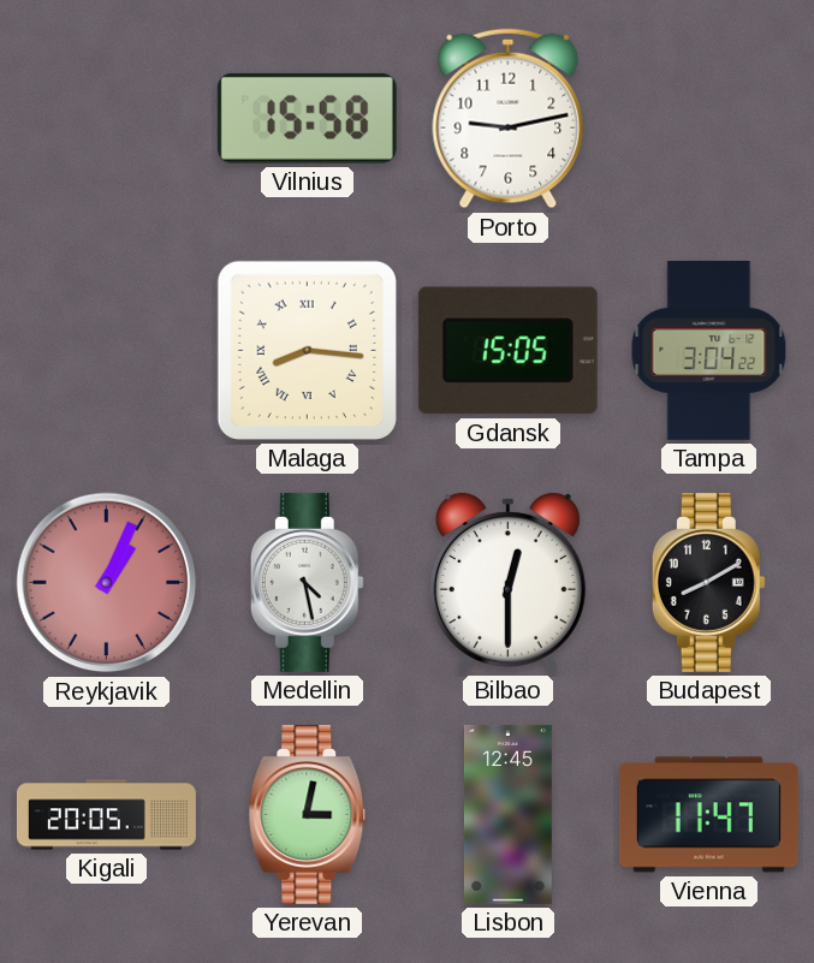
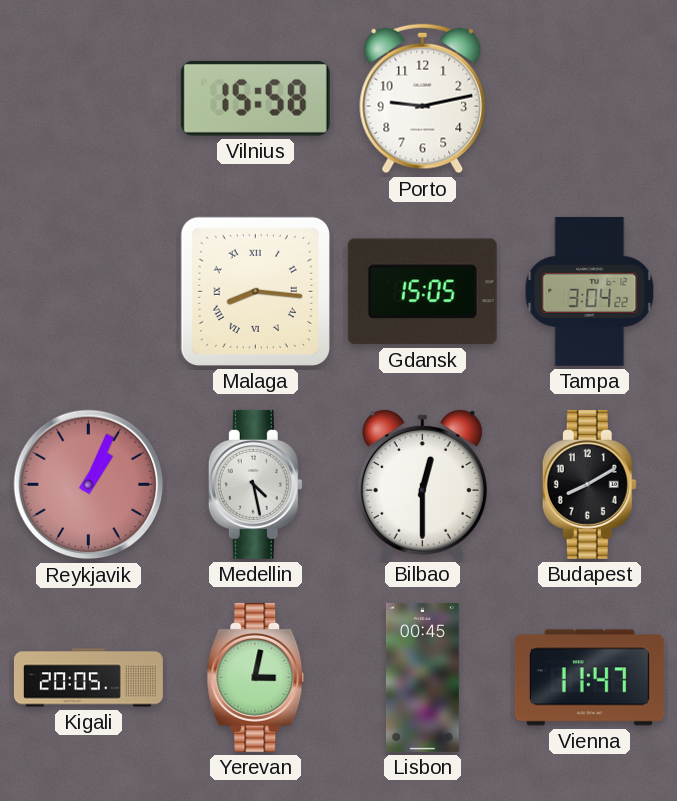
Lisbon: 12:45 -> 00:45 (422, 677)
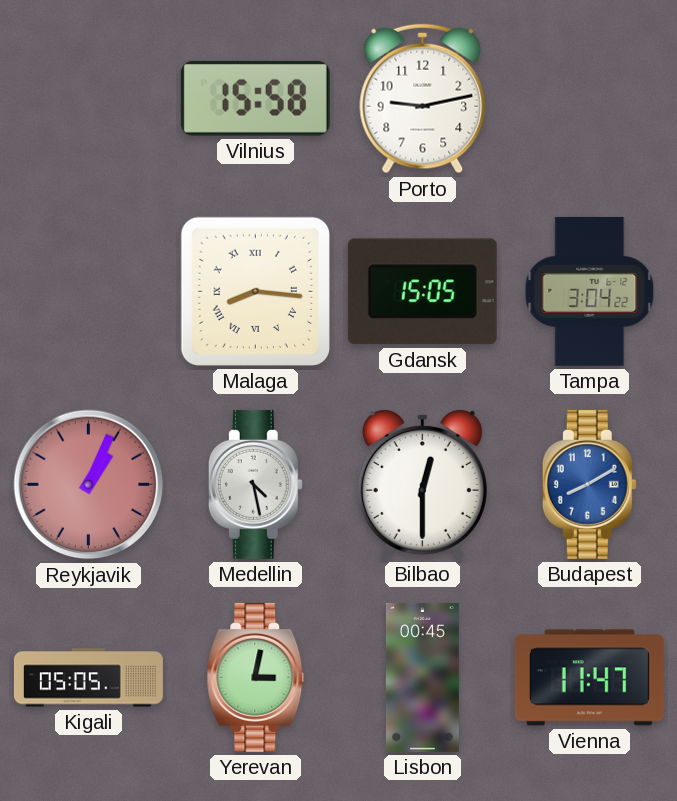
Budapest dial: black -> blue (589, 484)
Kigali: 20:05 -> 05:05 (88, 678)
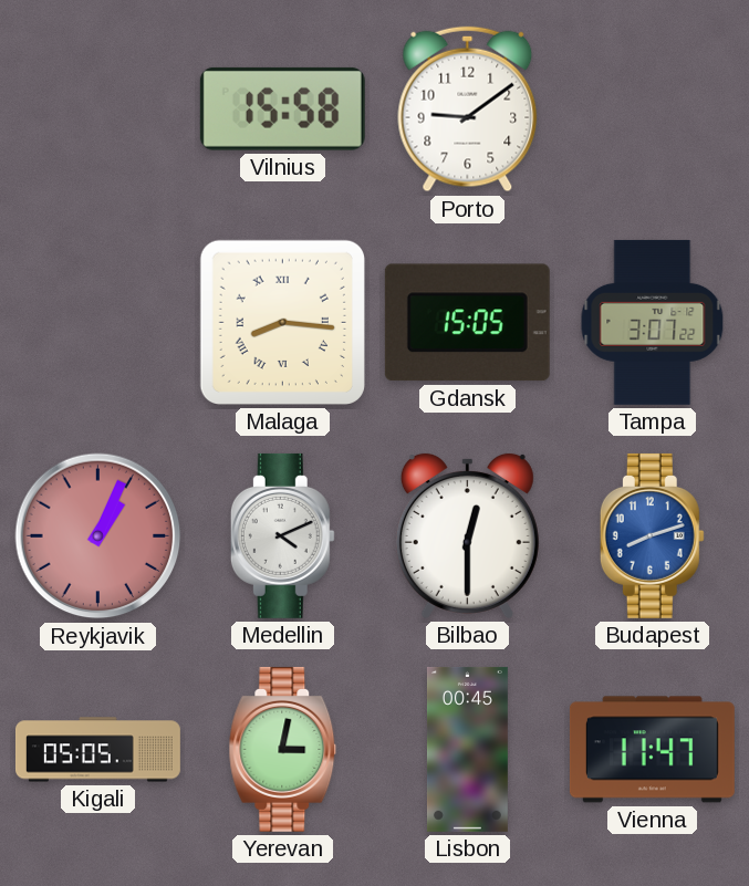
Porto: 9:13 -> 9:09 (468, 110)
Tampa: 3:04 -> 3:07 (653, 322)
Medellin: 4:28 -> 4:11 (282, 535)
Budapest: 8:10 -> 8:12 (652, 535)
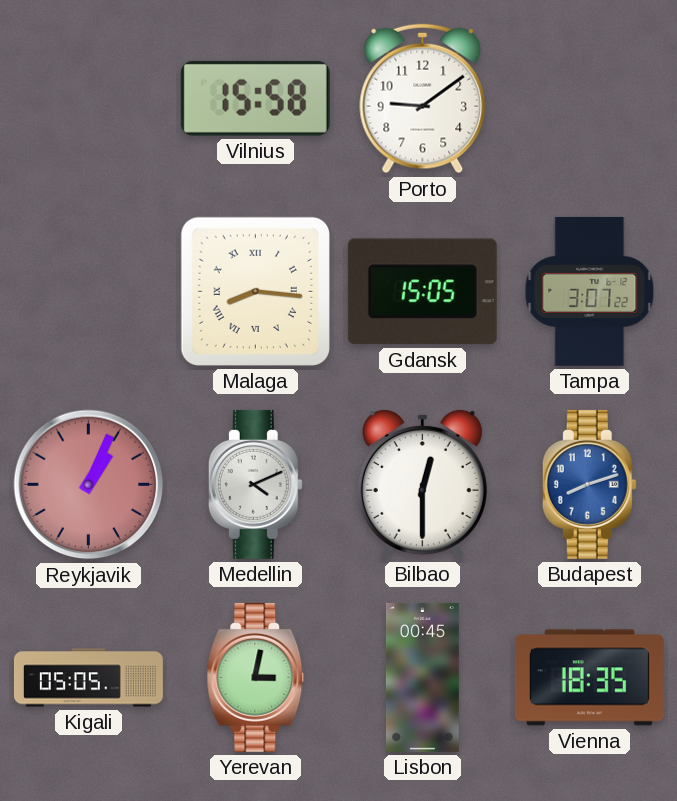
Vienna: 11:47 -> 18:35 (589, 678)
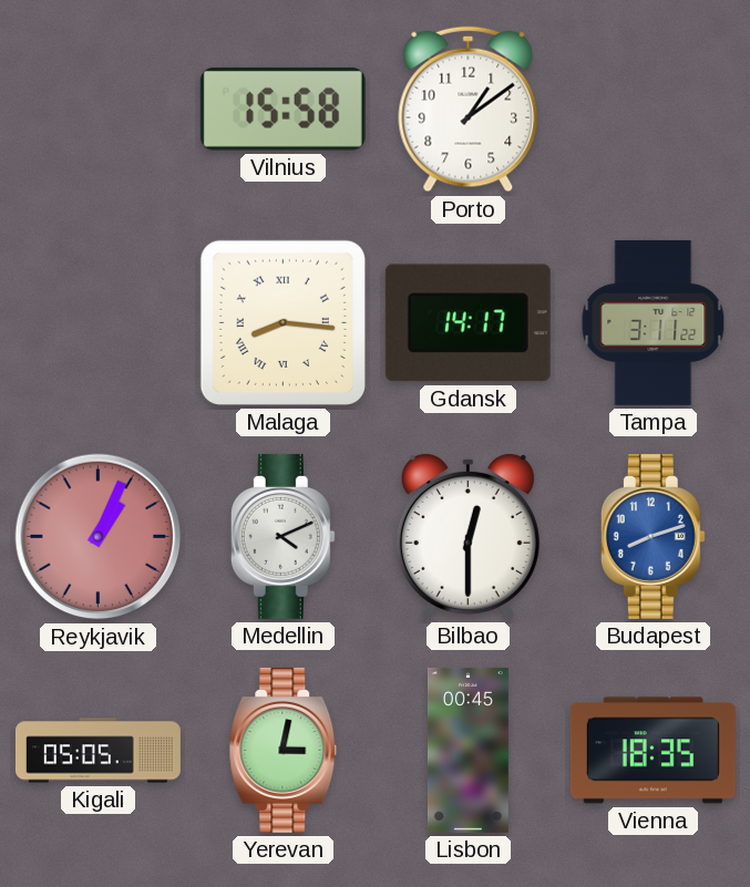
Porto: 9:09 -> 1:09 (469, 110)
Gdansk: 15:05 -> 14:17 (468, 323)
Tampa: 3:07 -> 3:11 (654, 322)
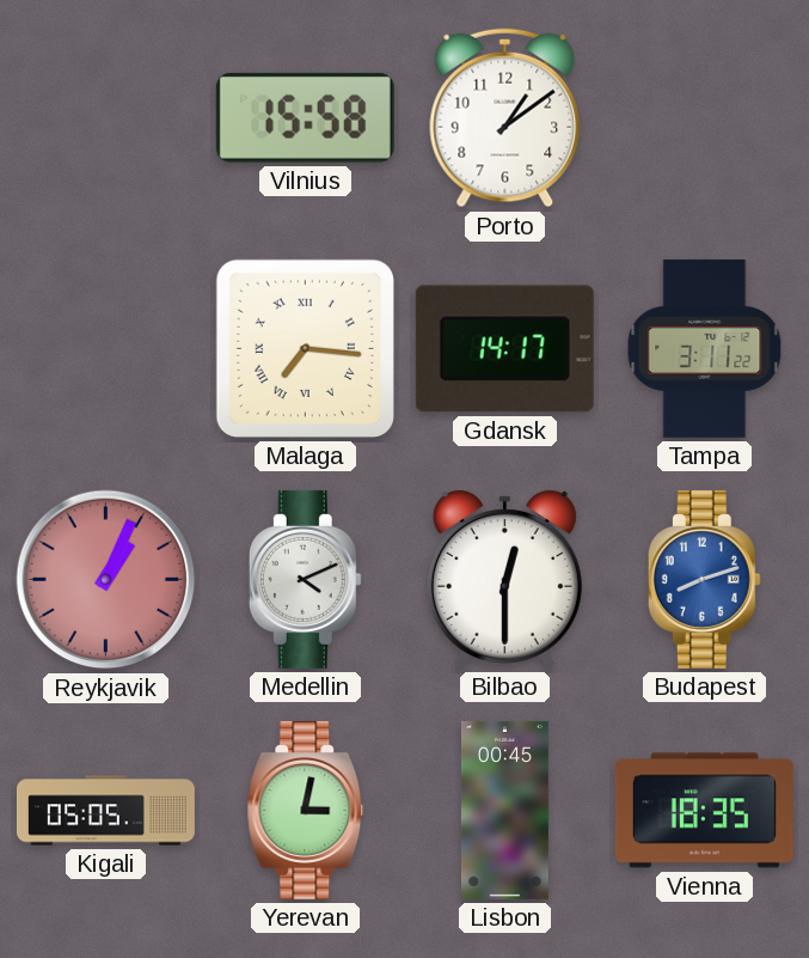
Malaga: 8:16 -> 7:16 (305, 348)
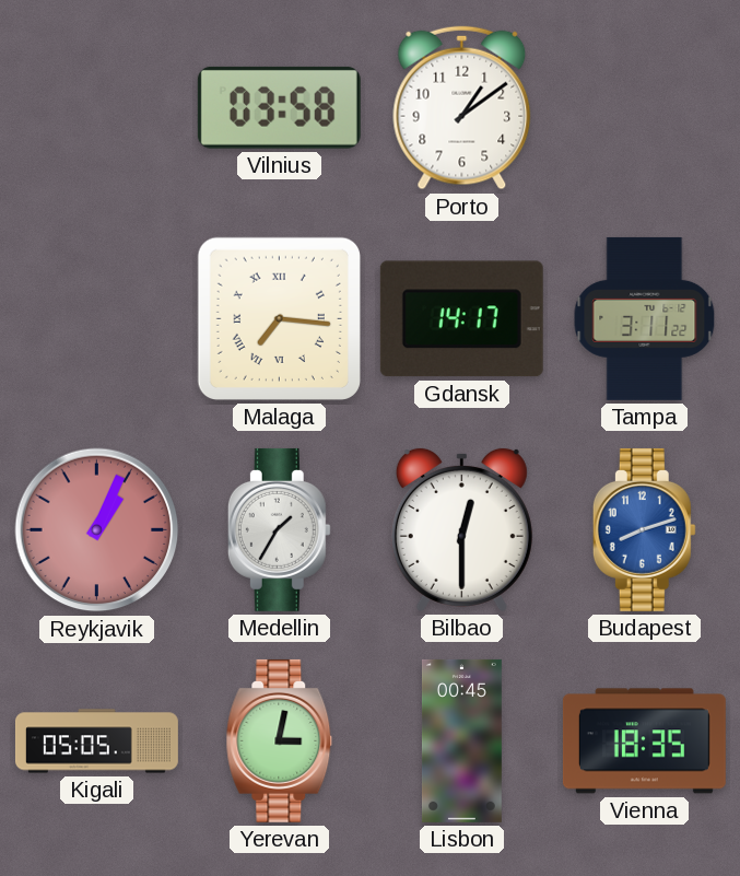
Vilnius: 15:58 -> 03:58 (279, 107)
Medellin: 4:11 -> 1:35 (279, 529)
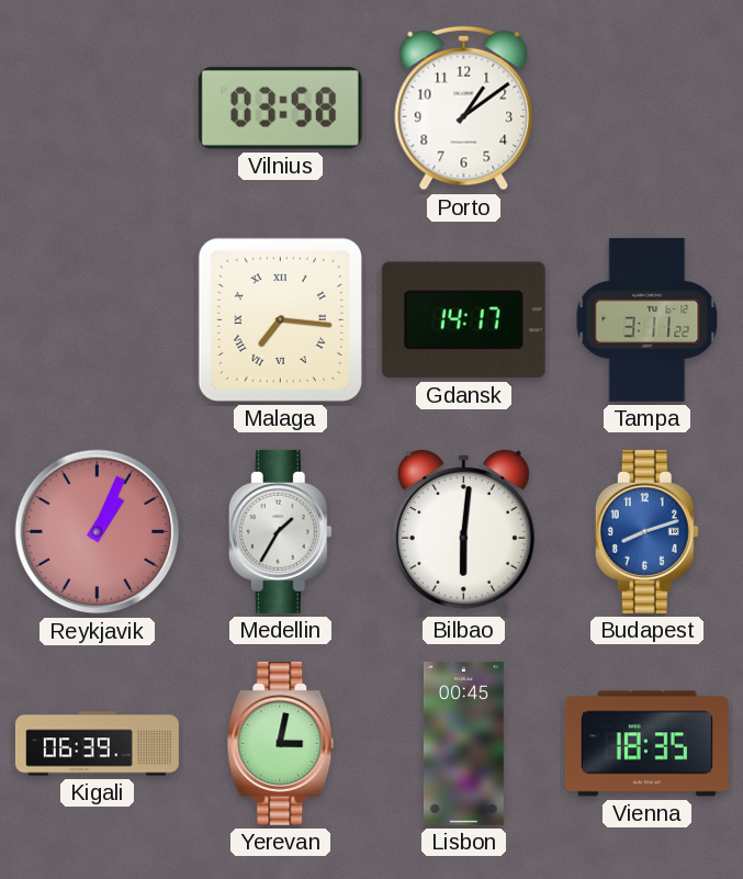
Bilbao: 12:30 -> 6:01 (463, 531)
Kigali: 05:05 -> 06:39 (97, 744)
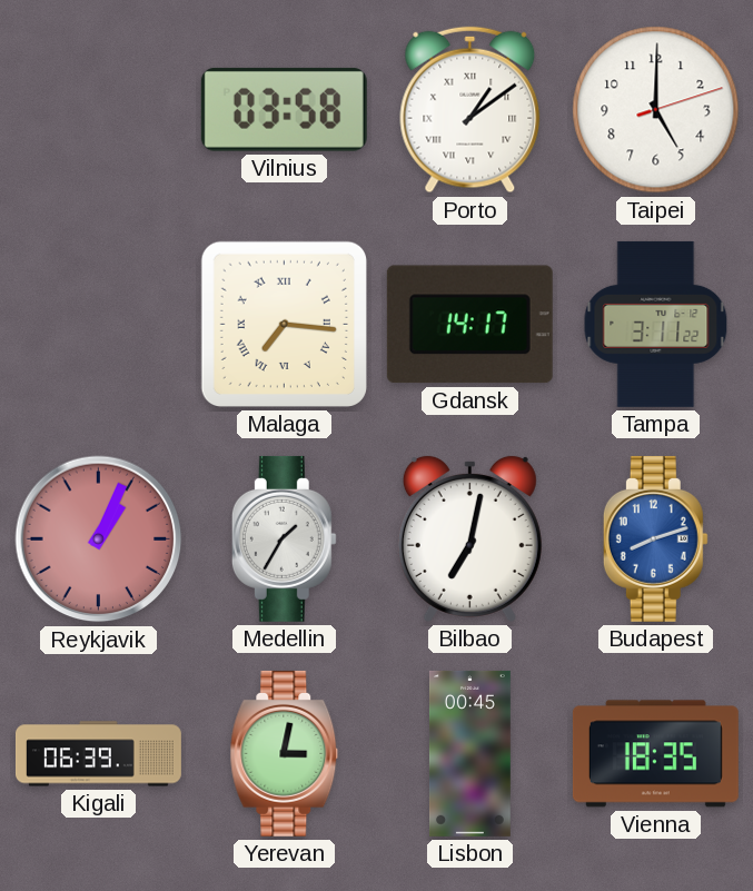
Porto numerals: Arabic -> Roman (470, 110)
Taipei: none -> 5:00 (656, 110)
Bilbao: 6:01 -> 7:02 (469, 538)
